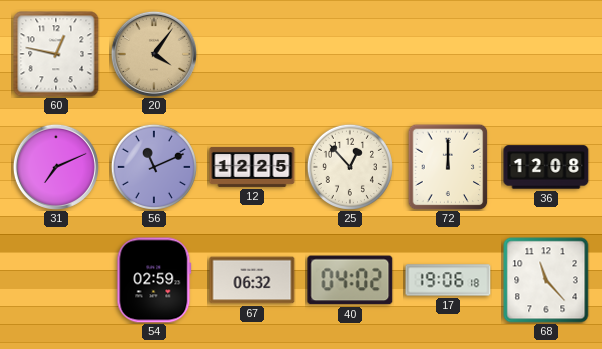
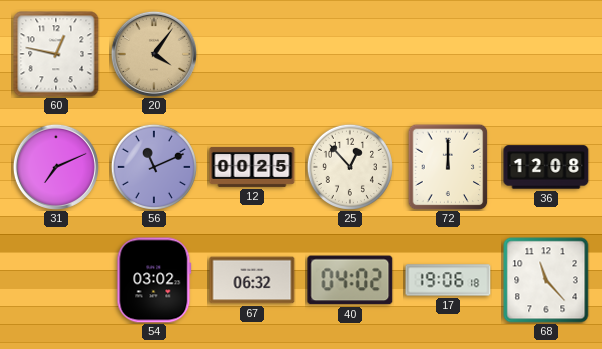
12: 12:25 -> 00:25 (252, 167)
54: 02:59 -> 03:02 (154, 280)
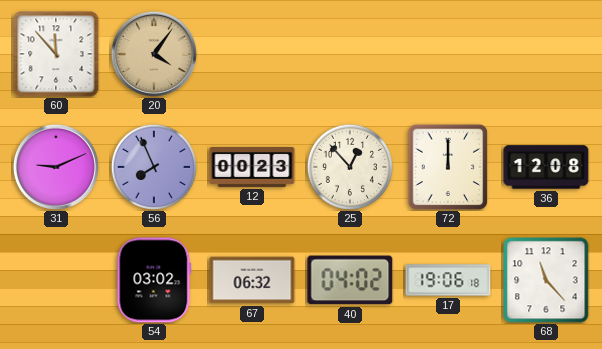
60: 12:47 -> 11:53 (56, 54)
31: 7:11 -> 9:11 (56, 167)
56: 11:11 -> 7:56 (154, 167)
12: 00:25 -> 00:23 (252, 167)
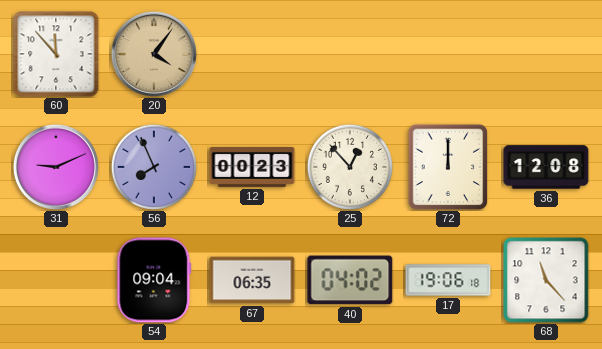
54: 03:02 -> 09:04 (154, 280)
67: 06:32 -> 06:35 (252, 280)
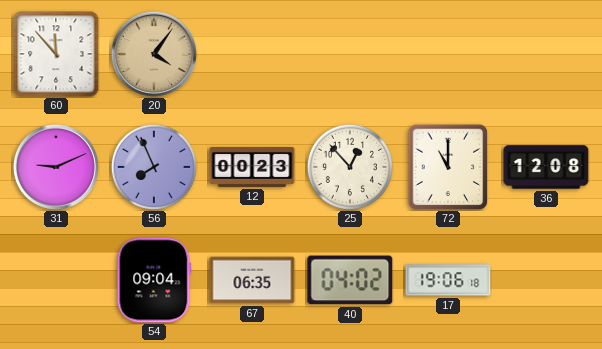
72: 12:00 -> 11:00 (448, 167)
68: 11:23 -> none (546, 280)
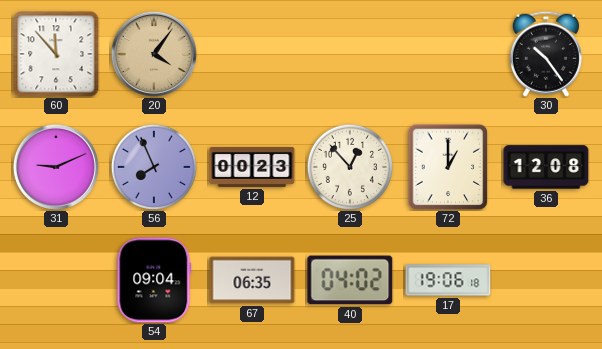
30: none -> 10:24 (546, 54)
72: 11:00 -> 1:00 (448, 167)
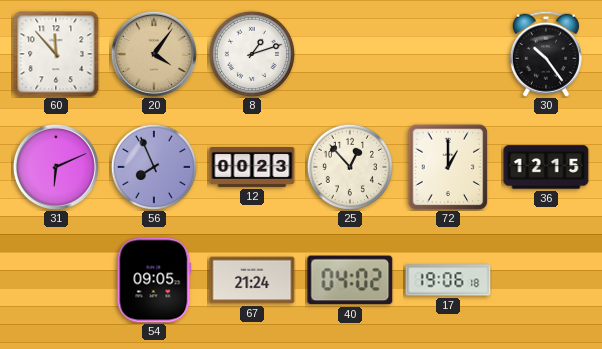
8: none -> 1:12 (252, 54)
31: 9:11 -> 6:11 (56, 167)
36: 12:08 -> 12:15 (546, 167)
54: 09:04 -> 09:05 (154, 280)
67: 06:35 -> 21:24 (252, 280)
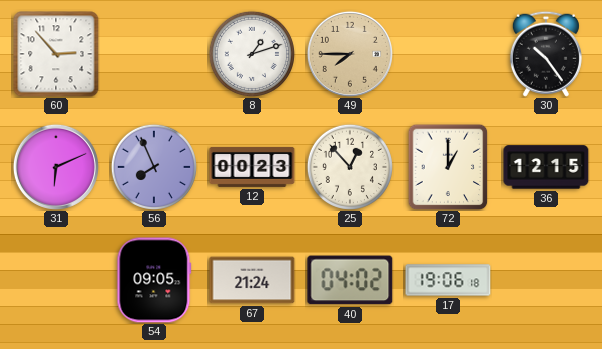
60: 11:53 -> 2:53 (56, 54)
20: 4:06 -> none (154, 54)
49: none -> 7:45 (350, 54)
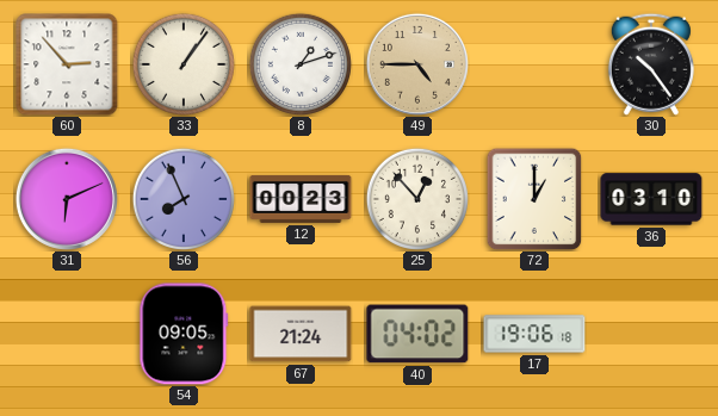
33: none -> 1:06 (184, 64)
49: 7:45 -> 4:45 (417, 64)
36: 12:15 -> 03:10 (651, 199)
